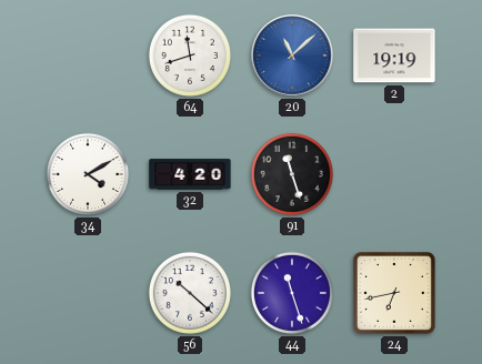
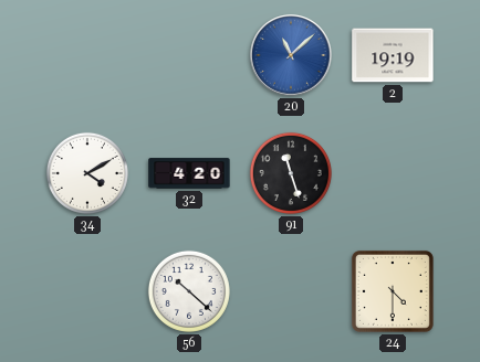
64: 11:42 -> none (190, 55)
44: 11:27 -> none (292, 293)
24: 6:43 -> 4:30 (393, 291)
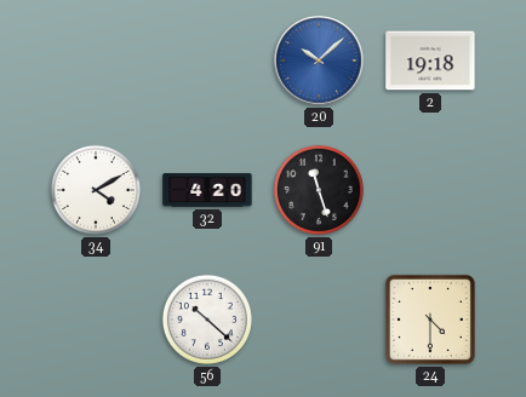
20: 11:08 -> 10:08 (319, 61)
2: 19:19 -> 19:18 (430, 61)
